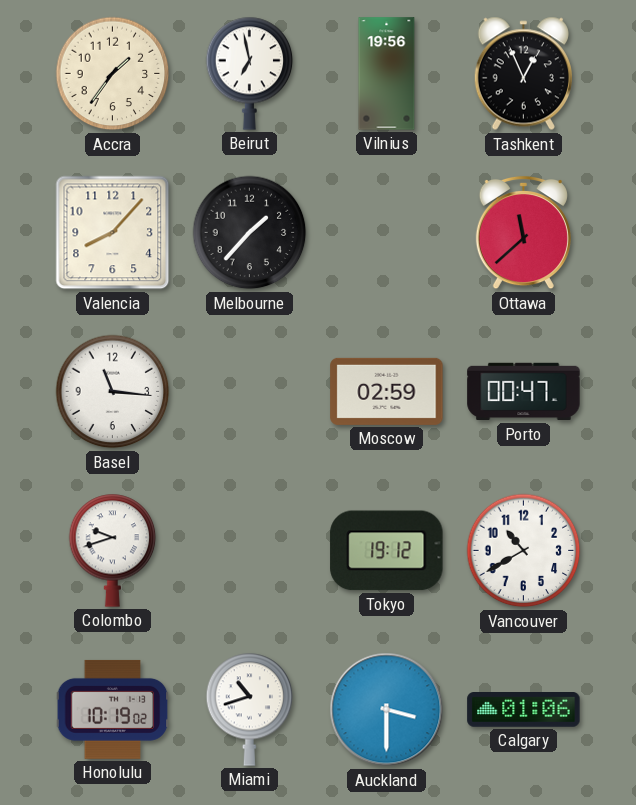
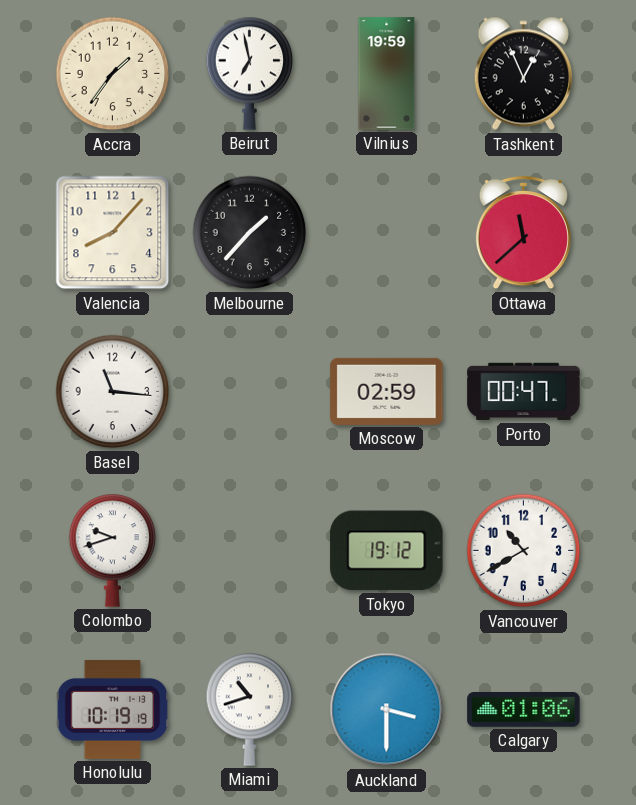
Vilnius: 19:56 -> 19:59 (387, 74)
Honolulu: 10:19:02 -> 10:19:19 (113, 709)
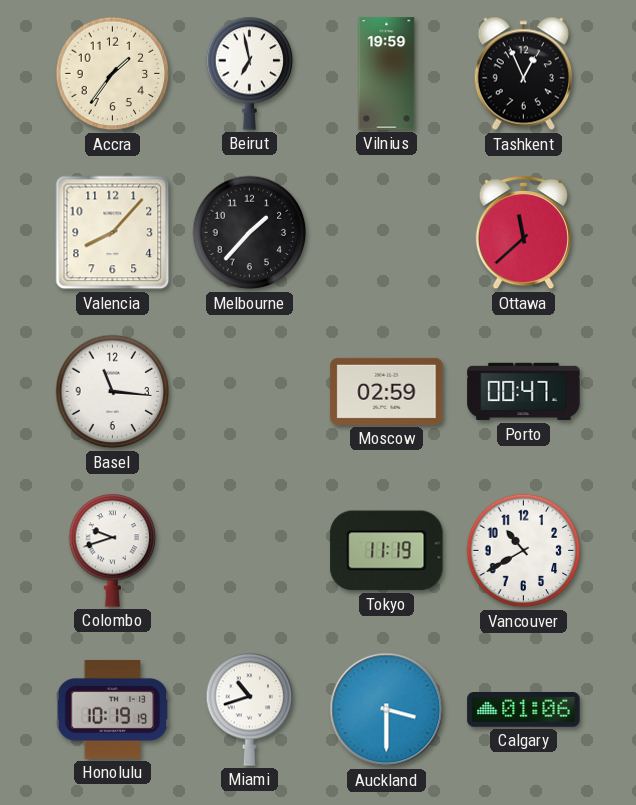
Tokyo: 19:12 -> 11:19 (387, 551)
